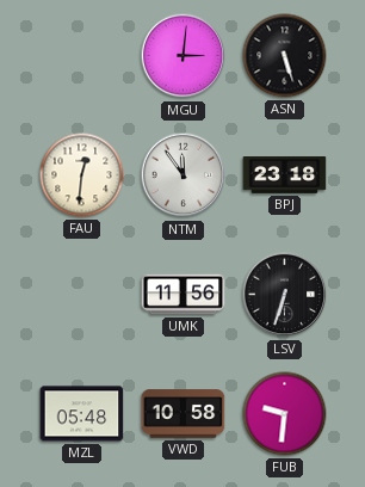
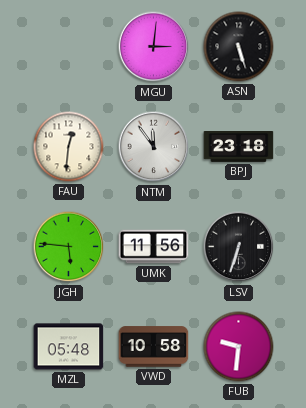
JGH: none -> 5:46 (69, 247)
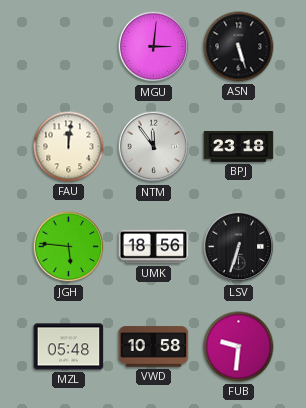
FAU: 12:31 -> 12:01 (69, 147)
UMK: 11:56 -> 18:56 (154, 247)
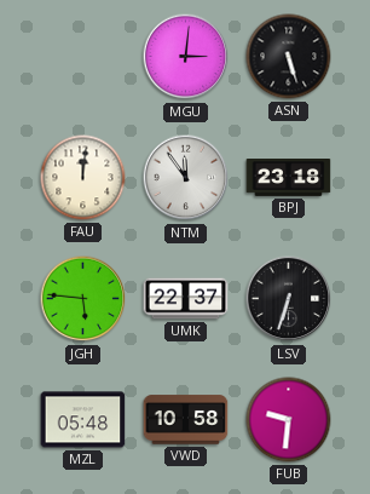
UMK: 18:56 -> 22:37 (186, 299)
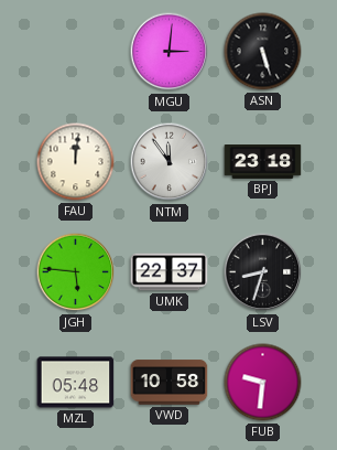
LSV: 6:33 -> 8:33 (263, 272)
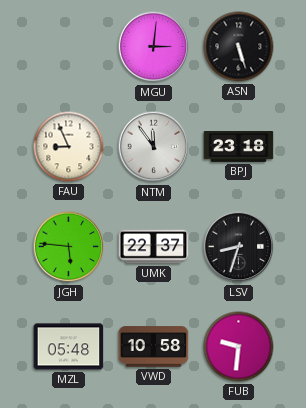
FAU: 12:01 -> 8:56 (69, 147)
